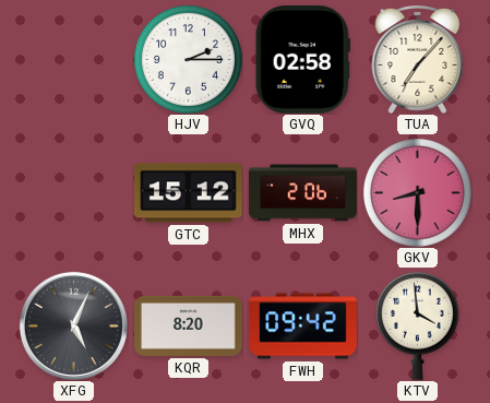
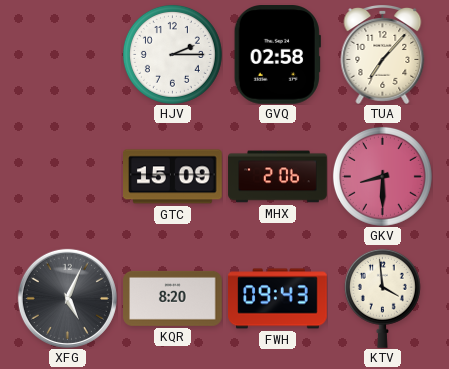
GTC: 15:12 -> 15:09 (173, 177)
FWH: 09:42 -> 09:43 (278, 299)
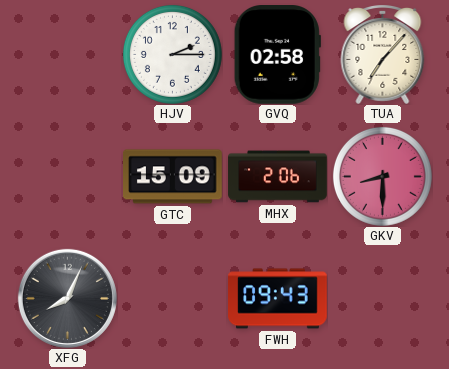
XFG: 5:04 -> 8:04 (67, 298)
KQR: 8:20 -> none (173, 298)
KTV: 3:59 -> none (382, 298)
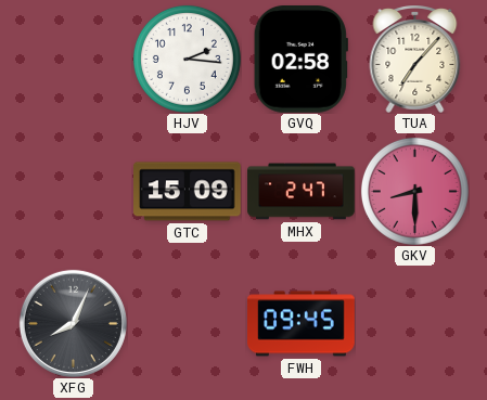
HJV: 2:15 -> 2:16 (187, 59)
MHX: 2:06 -> 2:47 (302, 192)
FWH: 09:43 -> 09:45 (302, 324)
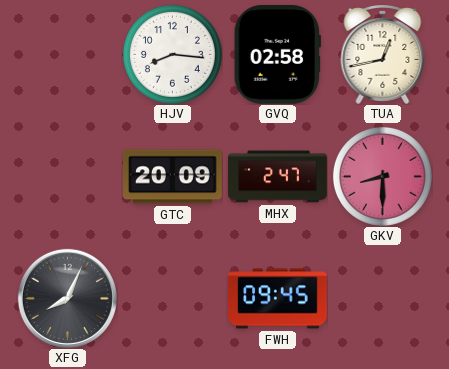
HJV: 2:16 -> 8:16 (172, 54)
TUA: 7:07 -> 12:43 (383, 55)
GTC: 15:09 -> 20:09 (173, 177)
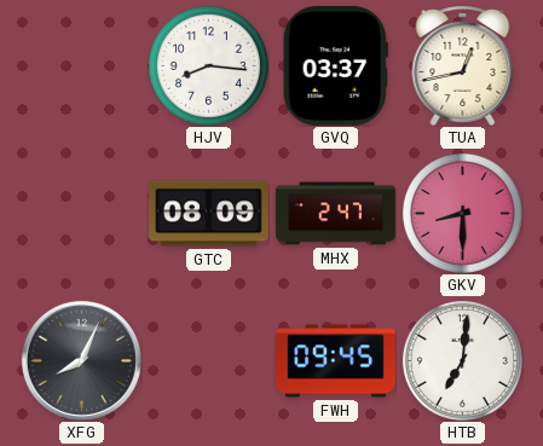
GVQ: 02:58 -> 03:37 (335, 66)
GTC: 20:09 -> 08:09 (209, 214)
HTB: none -> 7:01 (462, 360)
